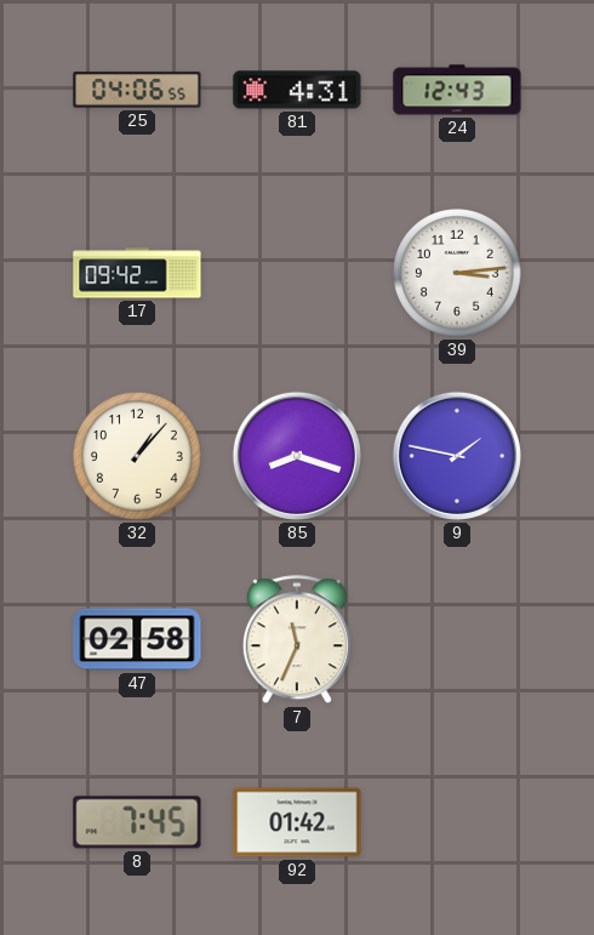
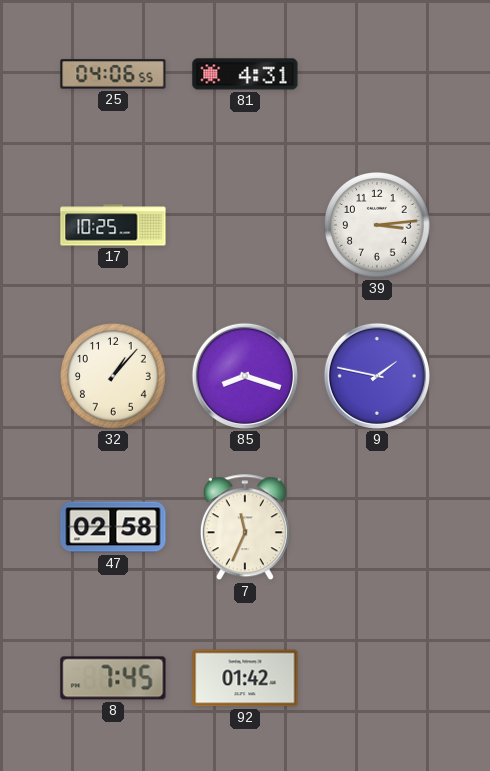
24: 12:43 -> none (457, 90)
17: 09:42 -> 10:25 (113, 225)
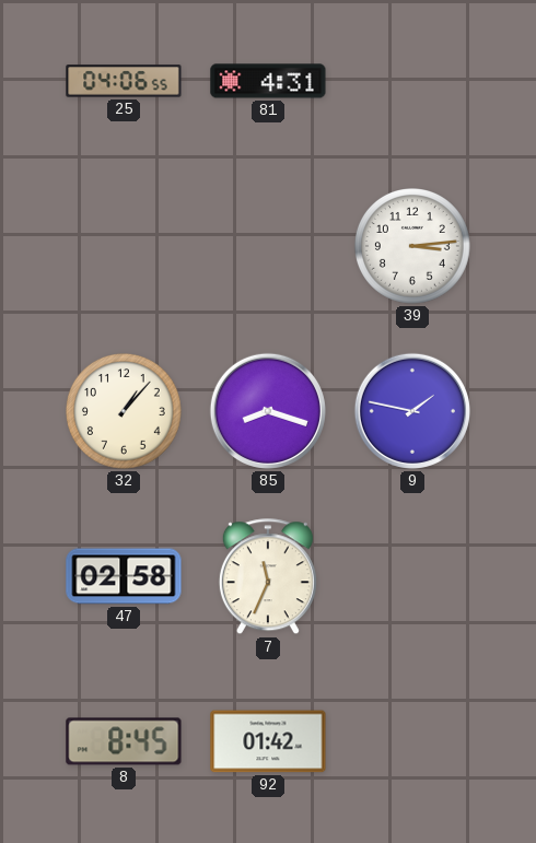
17: 10:25 -> none (113, 225)
8: 7:45 -> 8:45 (124, 741)
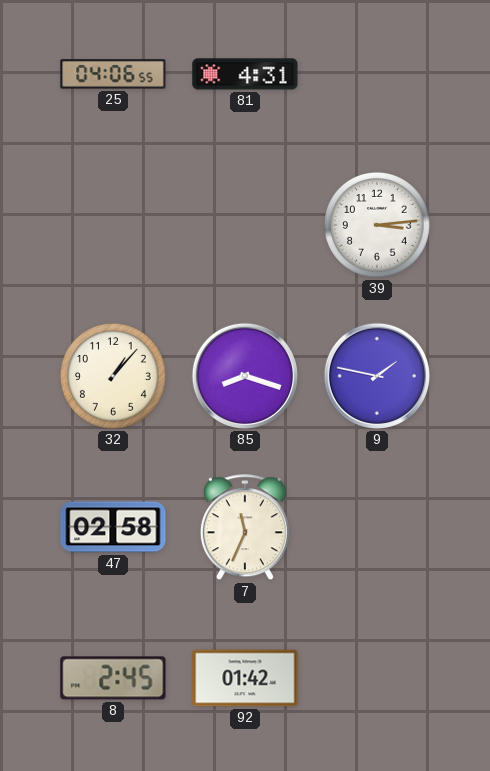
8: 8:45 -> 2:45 (113, 678)
